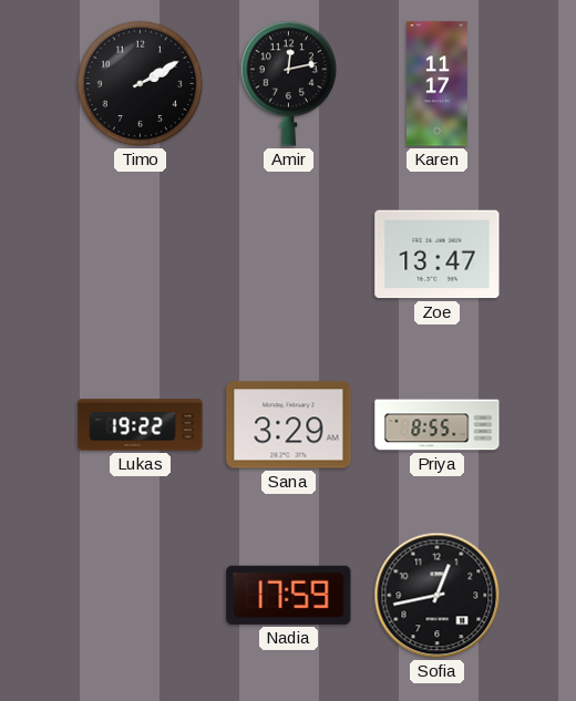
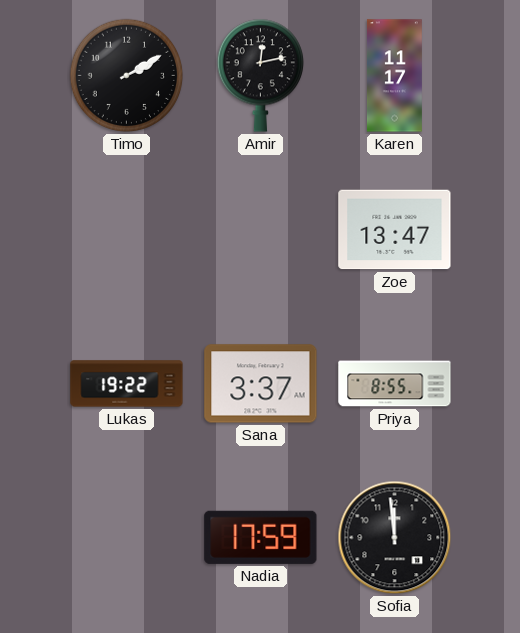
Sana: 3:29 -> 3:37 (261, 384)
Sofia: 12:43 -> 11:59 (395, 538)
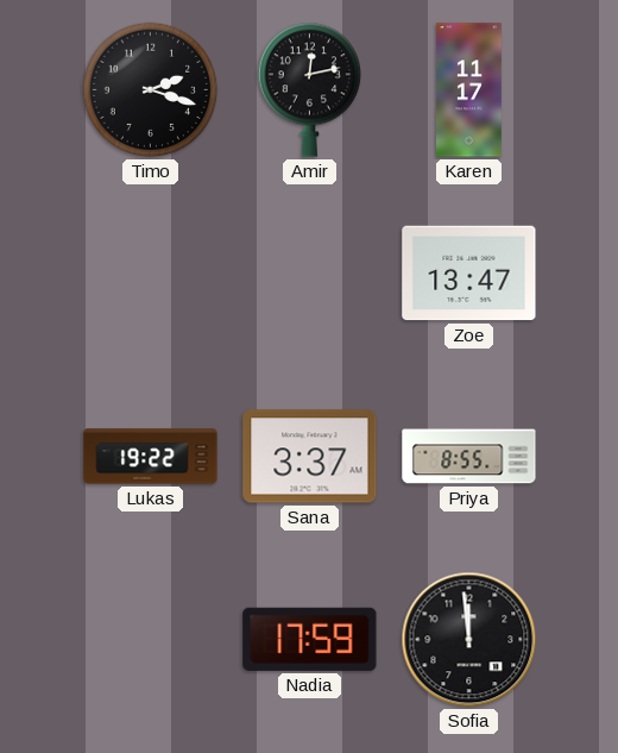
Timo: 2:10 -> 2:18 (151, 90)
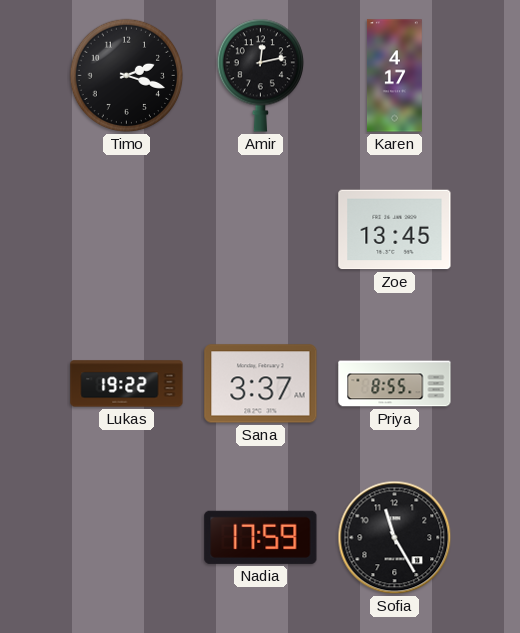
Karen: 11:17 -> 4:17 (394, 76)
Zoe: 13:47 -> 13:45 (395, 230)
Sofia: 11:59 -> 11:25 (395, 538)
